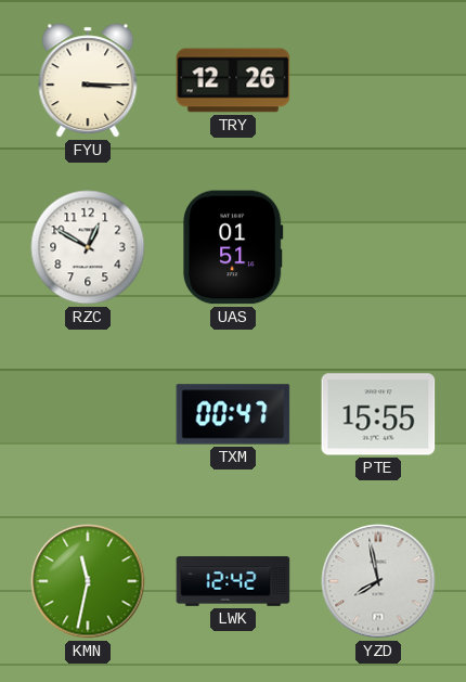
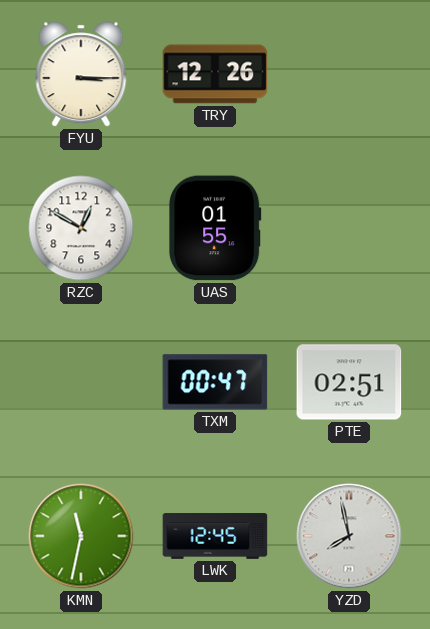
UAS: 01:51 -> 01:55 (215, 228)
PTE: 15:55 -> 02:51 (349, 382)
LWK: 12:42 -> 12:45 (215, 536)
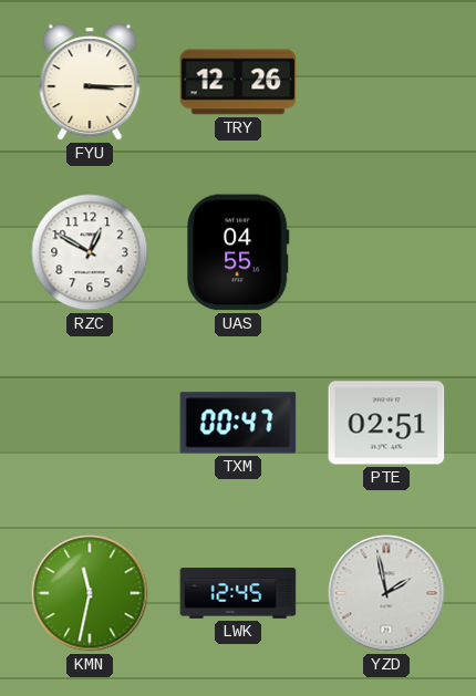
UAS: 01:55 -> 04:55 (238, 252)
YZD: 7:58 -> 1:58 (386, 593)
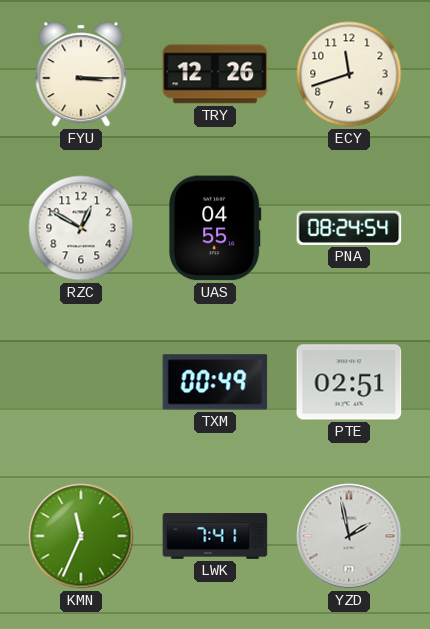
ECY: none -> 11:42 (349, 74)
PNA: none -> 08:24 (349, 228)
TXM: 00:47 -> 00:49 (215, 382)
KMN: 11:32 -> 11:34 (81, 536)
LWK: 12:45 -> 7:41 (215, 536)
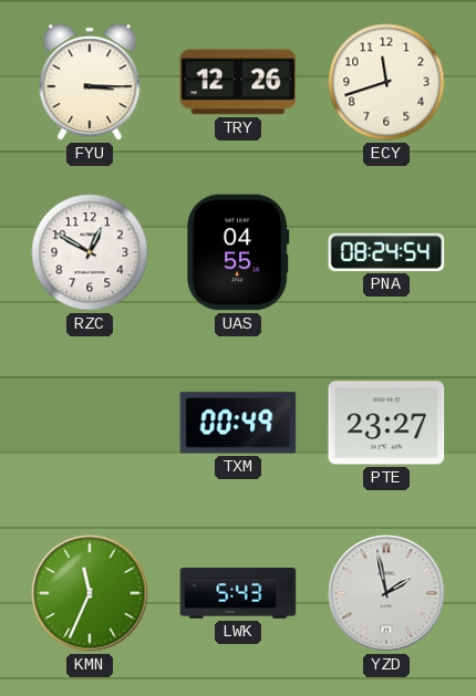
PTE: 02:51 -> 23:27 (386, 423)
LWK: 7:41 -> 5:43 (238, 593)
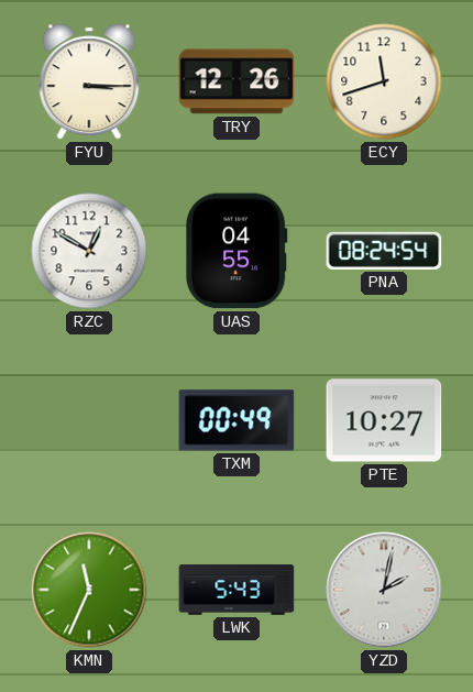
PTE: 23:27 -> 10:27 (384, 420)
YZD: 1:58 -> 2:02 (384, 590)
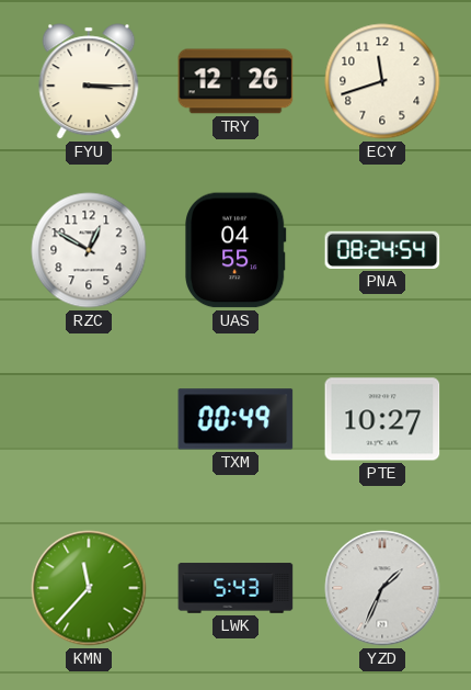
KMN: 11:34 -> 11:37 (89, 588)
YZD: 2:02 -> 1:34 (382, 588)
